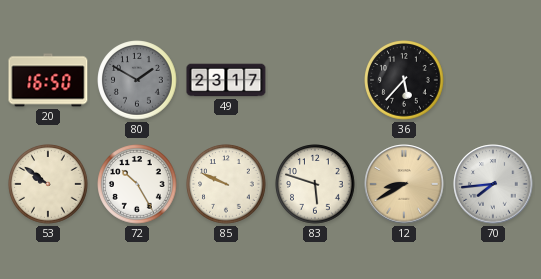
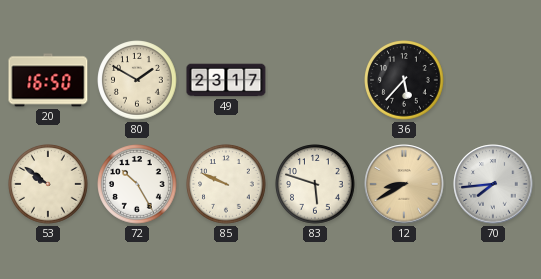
80 dial: grey -> cream (137, 80)
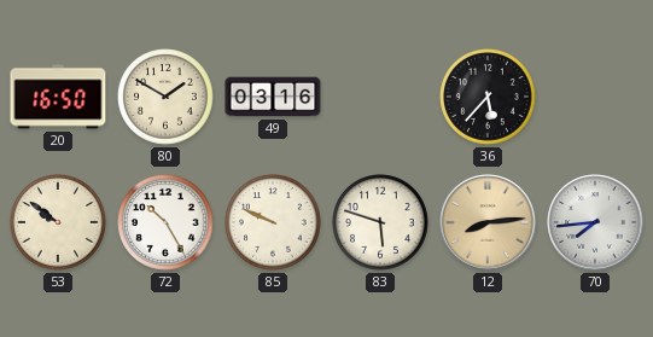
49: 23:17 -> 03:16 (273, 97)
12: 8:40 -> 8:14 (488, 222)
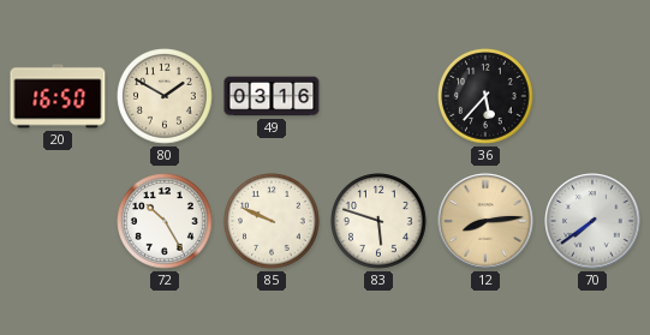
53: 9:51 -> none (58, 222)
70: 7:44 -> 7:39 (592, 221)
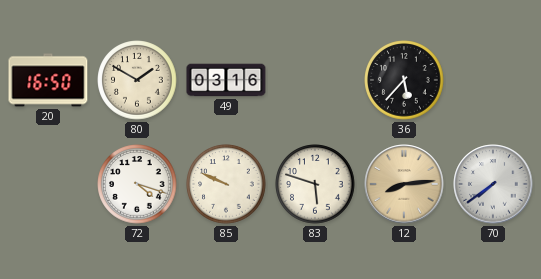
72: 10:25 -> 4:18 (137, 184)
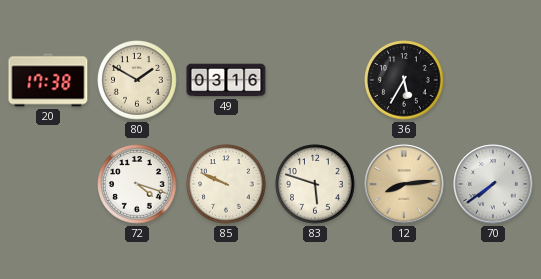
20: 16:50 -> 17:38 (48, 80)
36: 5:37 -> 5:35 (404, 80)
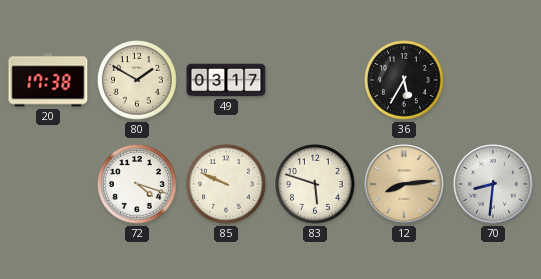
49: 03:16 -> 03:17 (226, 80)
70: 7:39 -> 8:31 (493, 184)
